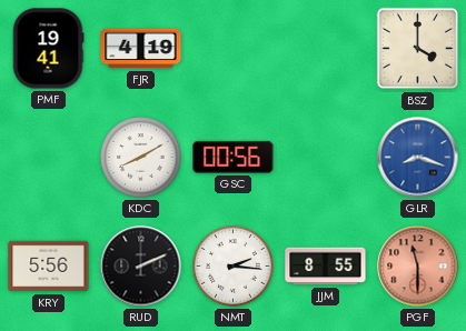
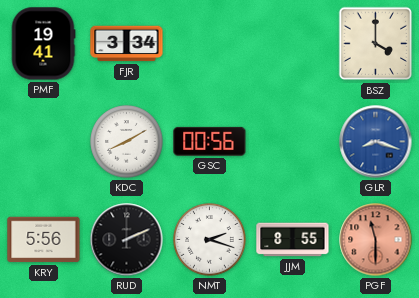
FJR: 4:19 -> 3:34 (127, 44)
NMT: 2:16 -> 2:18 (210, 240)
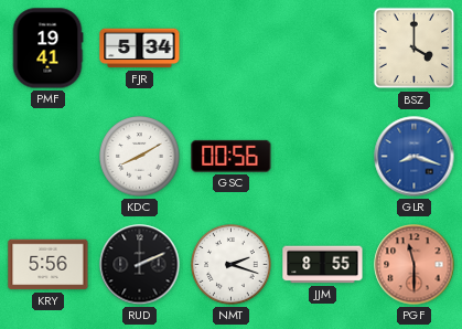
FJR: 3:34 -> 5:34 (140, 49)
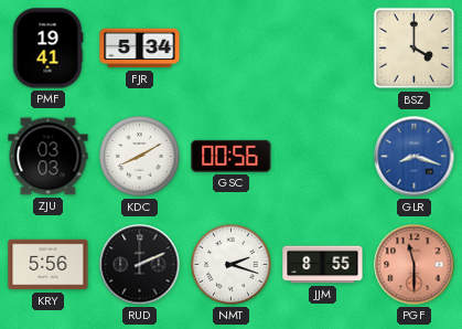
ZJU: none -> 03:03 (49, 157)
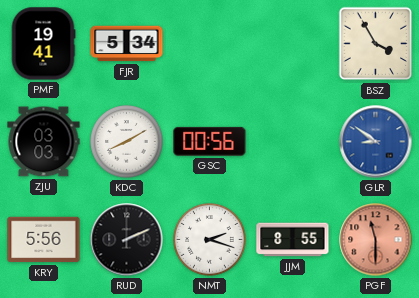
BSZ: 4:00 -> 3:55 (376, 44)
GLR: 8:18 -> 8:51 (376, 142)
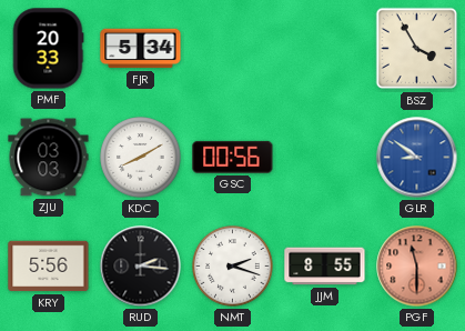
PMF: 19:41 -> 20:33 (48, 49)
RUD: 2:11 -> 2:16 (141, 267)
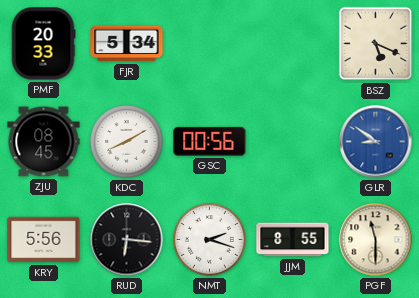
BSZ: 3:55 -> 5:19 (376, 44)
ZJU: 03:03 -> 08:45 (44, 142)
RUD: 2:16 -> 6:16 (127, 240)
PGF dial: salmon -> cream (376, 240)
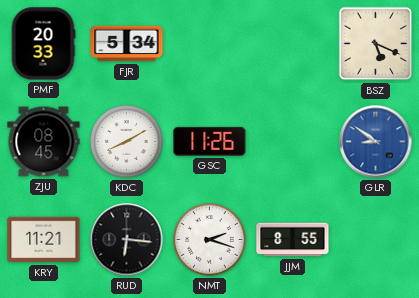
GSC: 00:56 -> 11:26 (210, 141)
KRY: 5:56 -> 11:21 (44, 240)
PGF: 11:30 -> none (376, 240)
